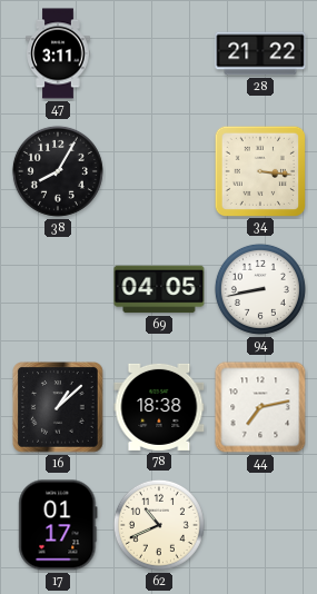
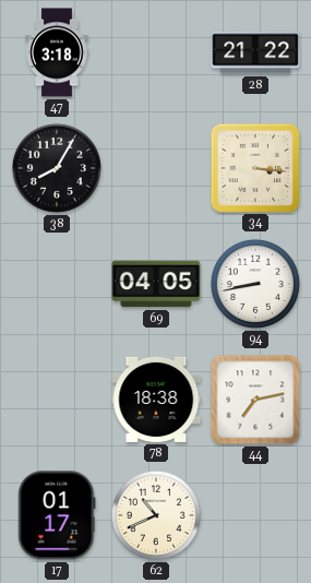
47: 3:11 -> 3:18 (57, 52)
16: 1:08 -> none (58, 407)
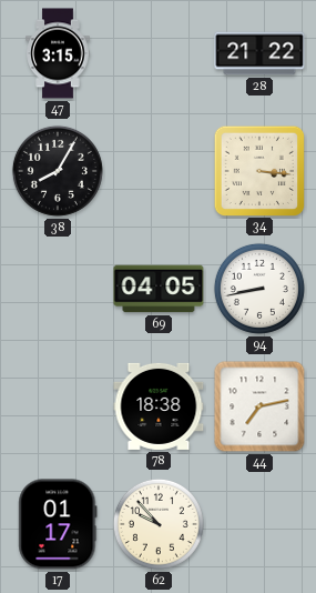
47: 3:18 -> 3:15 (58, 53)
62: 10:41 -> 9:53 (159, 524)
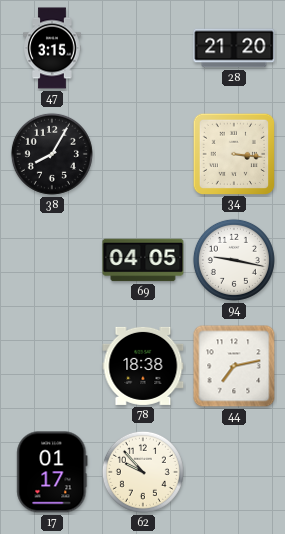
28: 21:22 -> 21:20 (234, 48)
94: 8:43 -> 9:17 (234, 260)
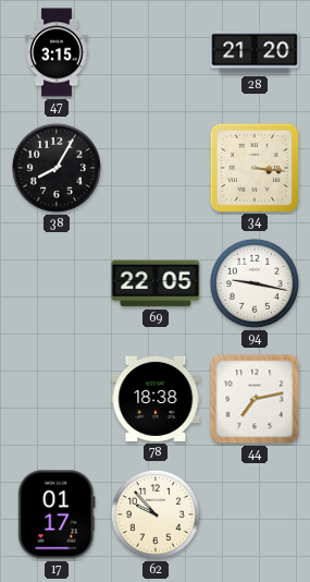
69: 04:05 -> 22:05 (156, 283)
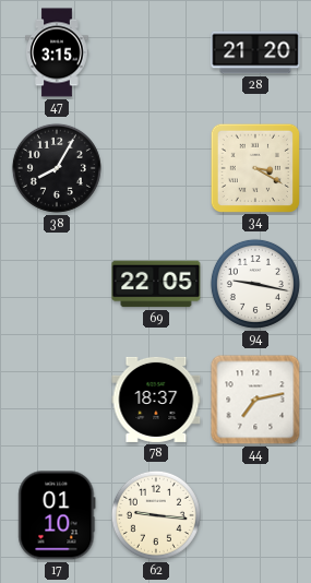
34: 3:16 -> 3:20 (254, 167)
78: 18:38 -> 18:37 (156, 400)
17: 01:17 -> 01:10 (57, 515)
62: 9:53 -> 9:16 (156, 515)
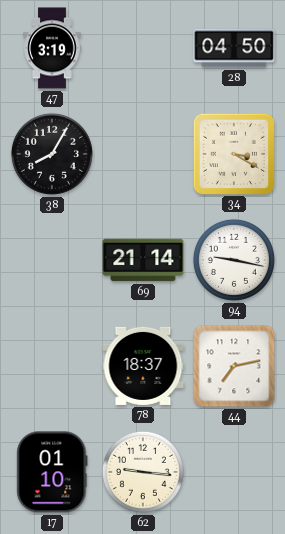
47: 3:15 -> 3:19 (52, 48)
28: 21:20 -> 04:50 (234, 48)
69: 22:05 -> 21:14 (143, 260)
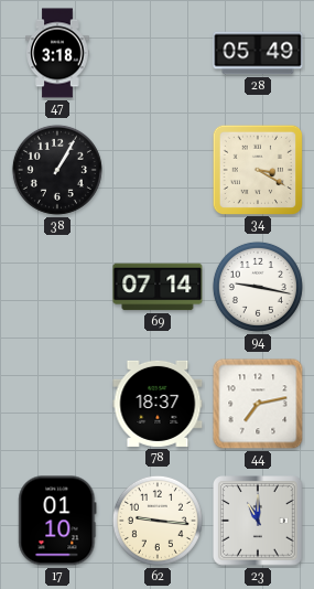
47: 3:19 -> 3:18 (57, 53)
28: 04:50 -> 05:49 (258, 53)
38: 8:05 -> 1:05 (57, 170)
69: 21:14 -> 07:14 (158, 287)
23: none -> 11:00 (258, 521)
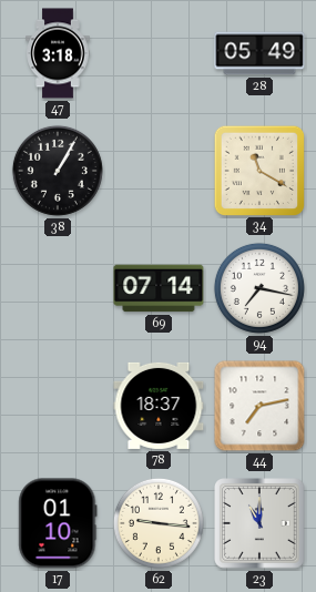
34: 3:20 -> 11:20 (258, 170)
94: 9:17 -> 7:17 (259, 288)
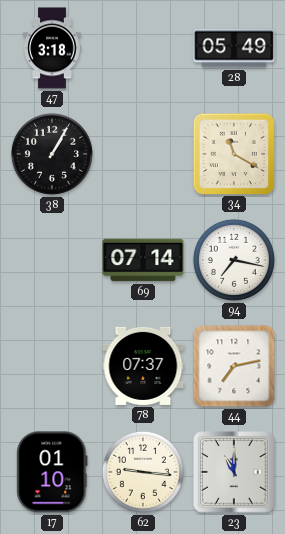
78: 18:37 -> 07:37 (143, 366)
